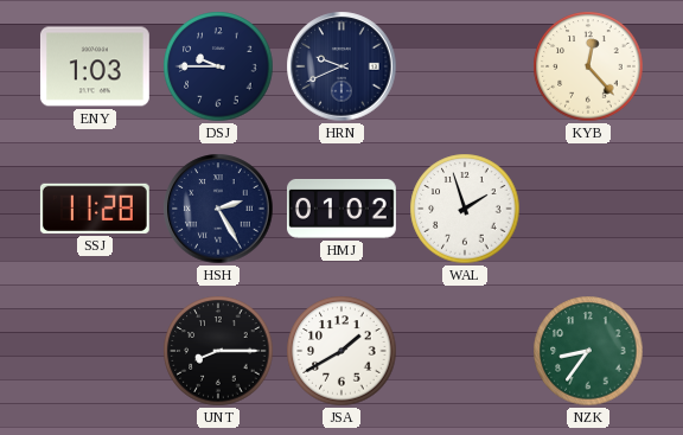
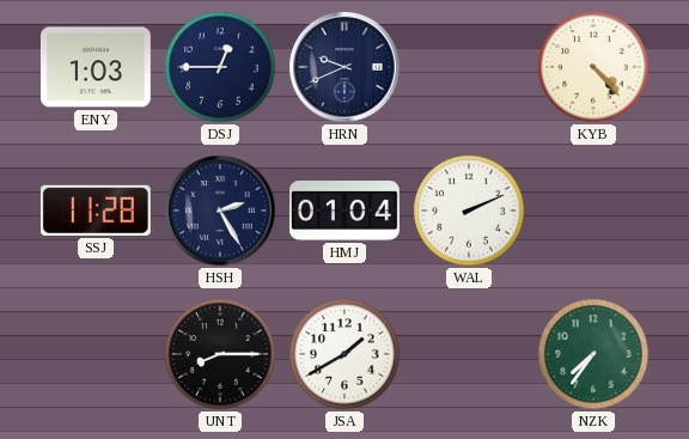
DSJ: 9:45 -> 12:45 (220, 67)
KYB: 12:23 -> 4:23 (593, 67)
HMJ: 01:02 -> 01:04 (344, 212)
WAL: 1:57 -> 2:11 (469, 211)
NZK: 8:36 -> 7:36 (593, 354)
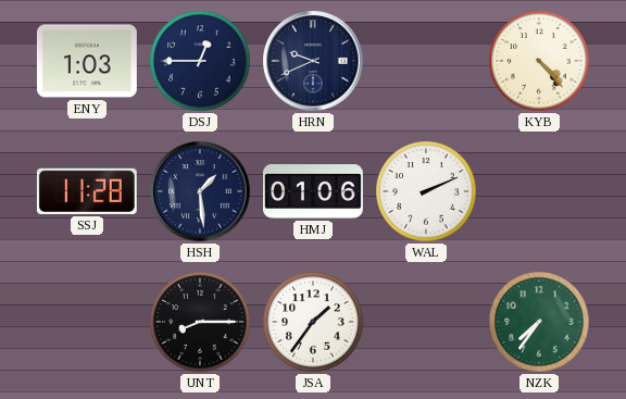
HSH: 2:25 -> 1:29 (200, 191)
HMJ: 01:04 -> 01:06 (313, 192)
JSA: 1:40 -> 1:36 (313, 322)
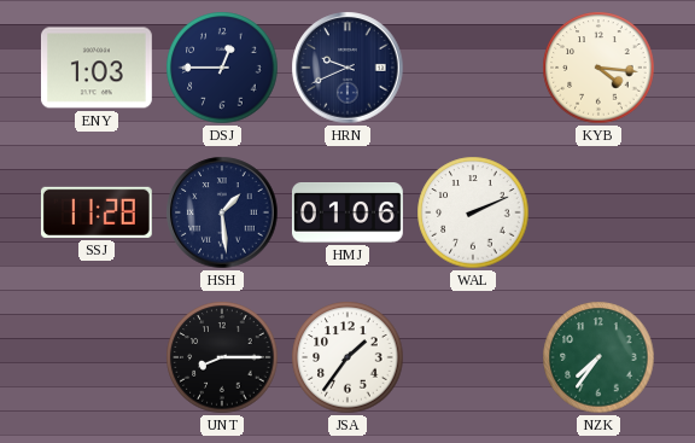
KYB: 4:23 -> 4:16 (598, 68)
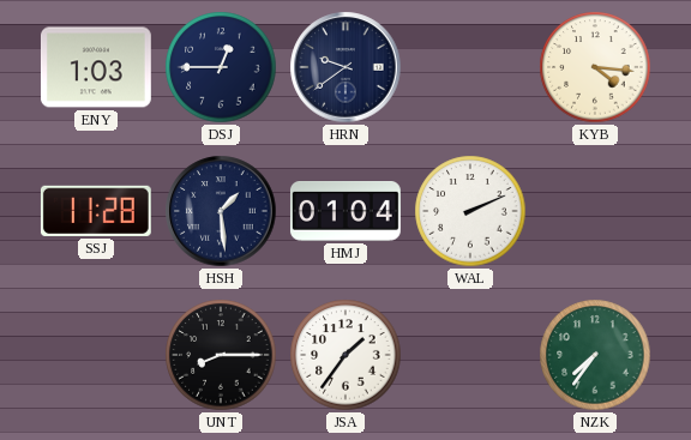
HRN: 9:41 -> 9:39 (345, 67)
HMJ: 01:06 -> 01:04 (345, 212)
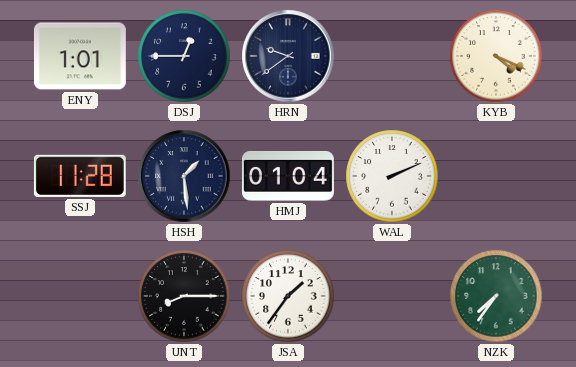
ENY: 1:03 -> 1:01 (80, 56)
KYB: 4:16 -> 4:19 (496, 56)
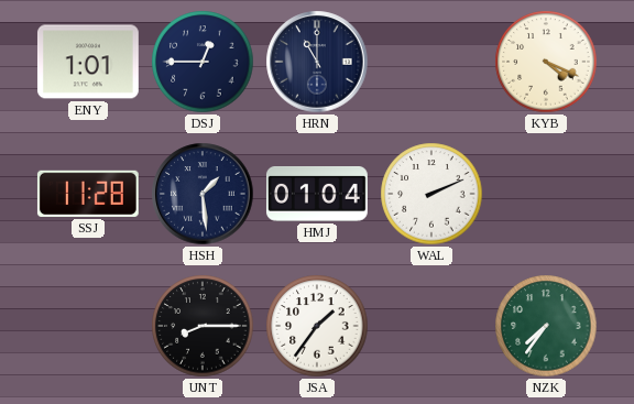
HRN: 9:39 -> 11:00 (317, 62)
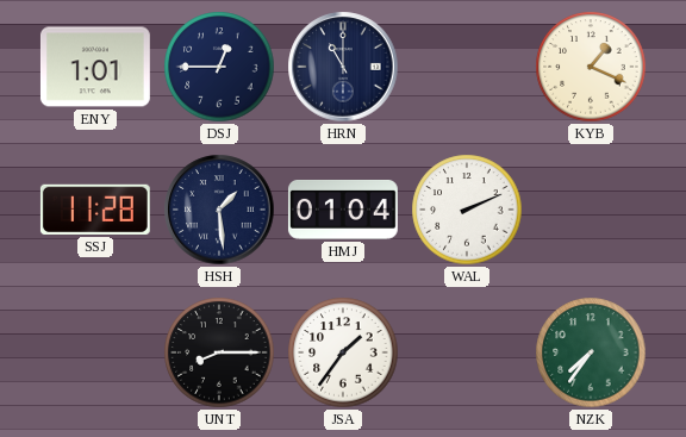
KYB: 4:19 -> 1:19 (591, 67)
